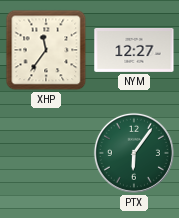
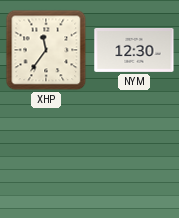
NYM: 12:27 -> 12:30 (134, 50)
PTX: 6:06 -> none (134, 153)
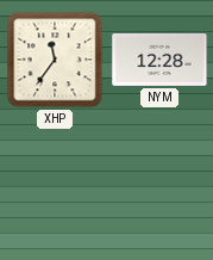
NYM: 12:30 -> 12:28 (159, 60)
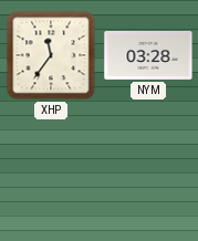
NYM: 12:28 -> 03:28 (148, 55)
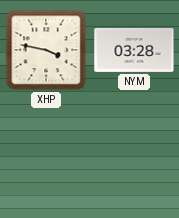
XHP: 11:36 -> 3:47 (46, 50)
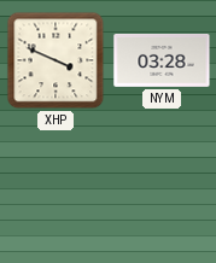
XHP: 3:47 -> 3:49 (56, 60)
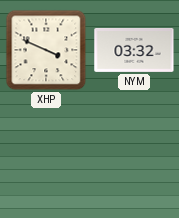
NYM: 03:28 -> 03:32 (134, 50)
